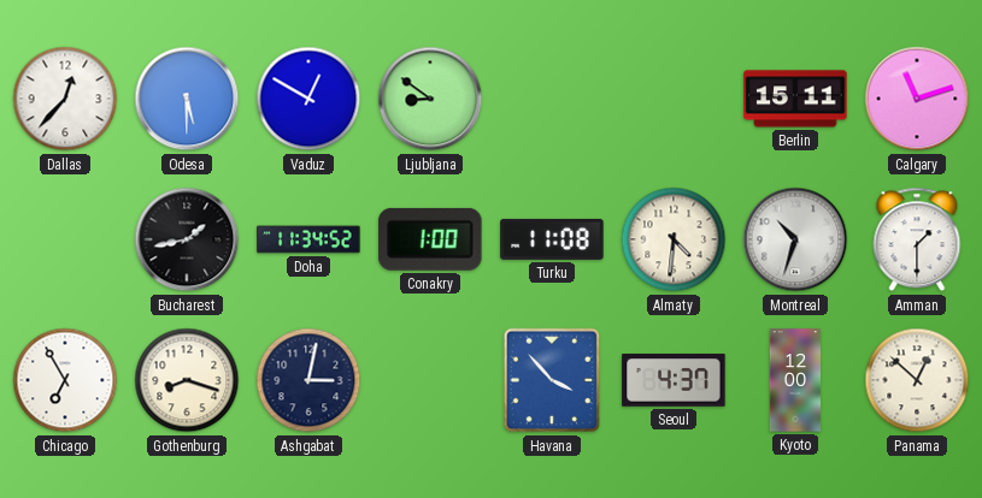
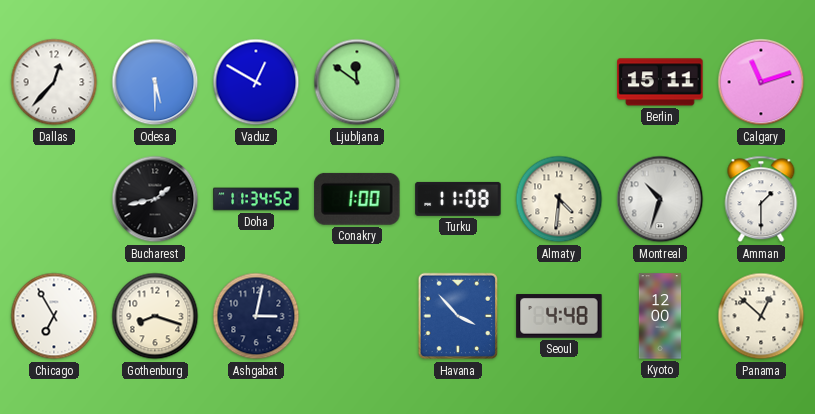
Ljubljana: 8:51 -> 11:51 (357, 82)
Seoul: 4:37 -> 4:48 (559, 316)
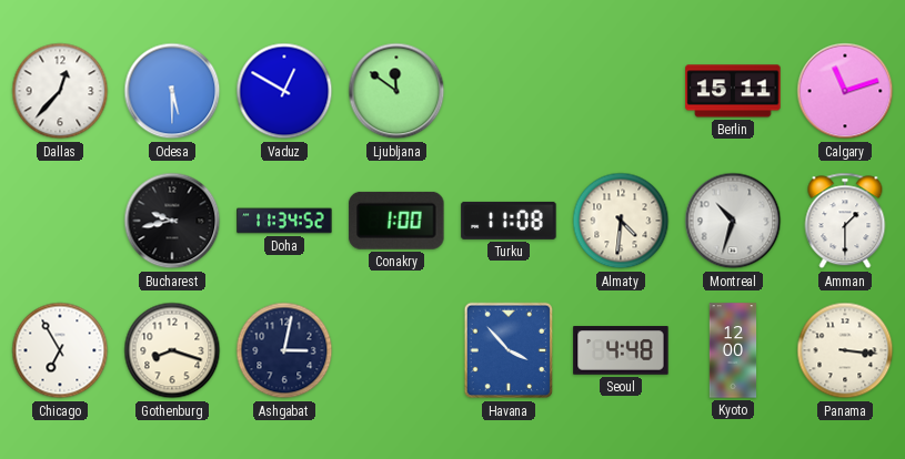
Bucharest: 1:43 -> 9:43 (172, 221)
Panama: 12:52 -> 3:16 (845, 350)
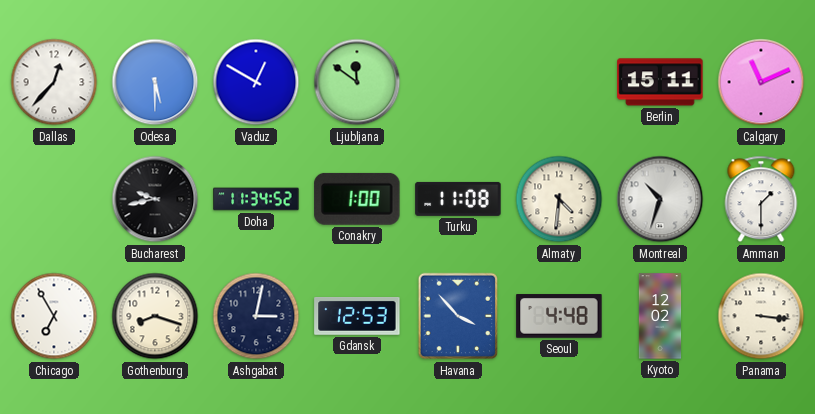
Calgary: 11:12 -> 11:11 (761, 82)
Gdansk: none -> 12:53 (357, 317)
Kyoto: 12:00 -> 12:02 (660, 316)
